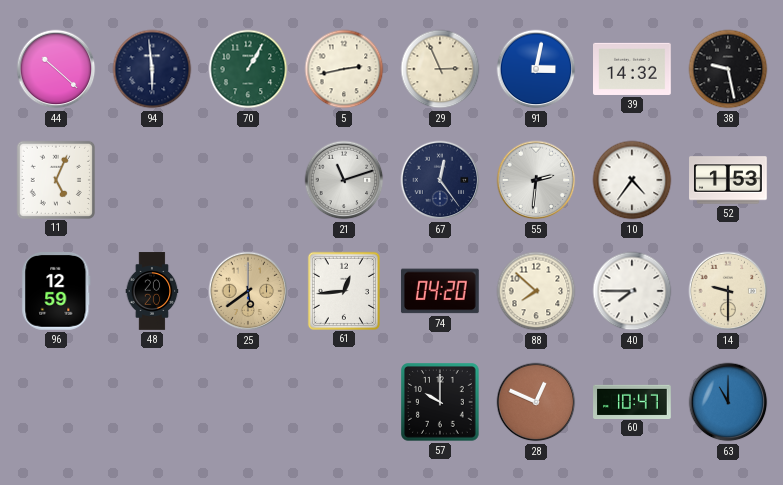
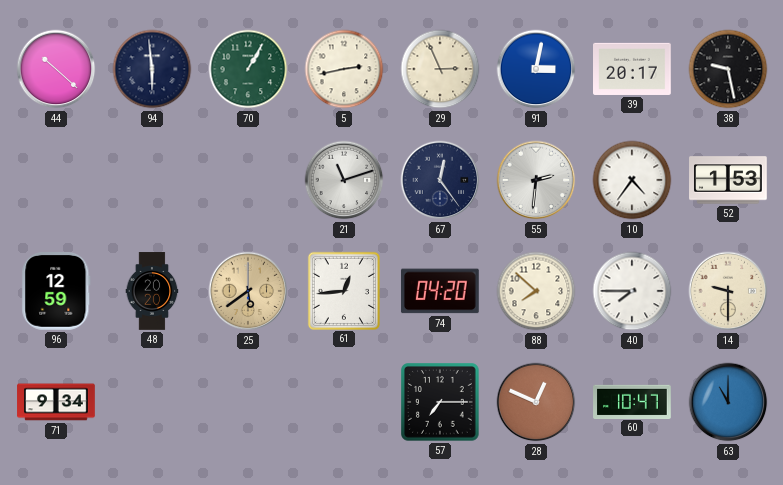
39: 14:32 -> 20:17 (633, 69)
11: 5:04 -> none (55, 179)
71: none -> 9:34 (56, 402)
57: 10:00 -> 7:15 (441, 403)
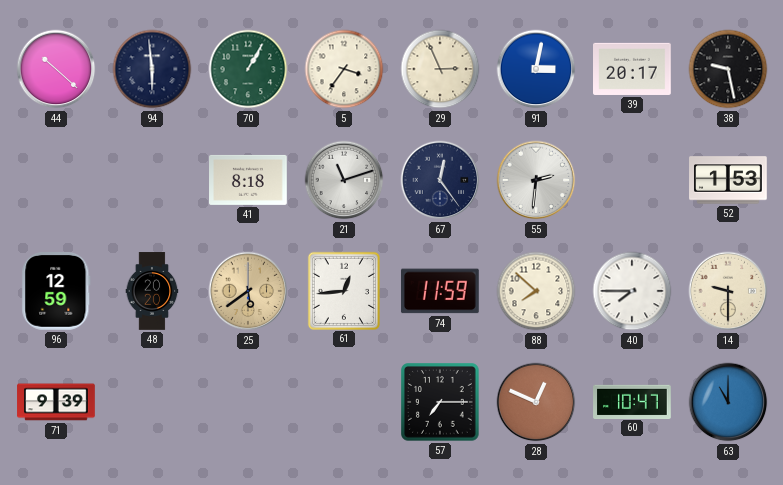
5: 2:43 -> 3:36 (344, 69)
41: none -> 8:18 (249, 180)
10: 4:36 -> none (632, 180)
74: 04:20 -> 11:59 (440, 291)
71: 9:34 -> 9:39 (56, 402)
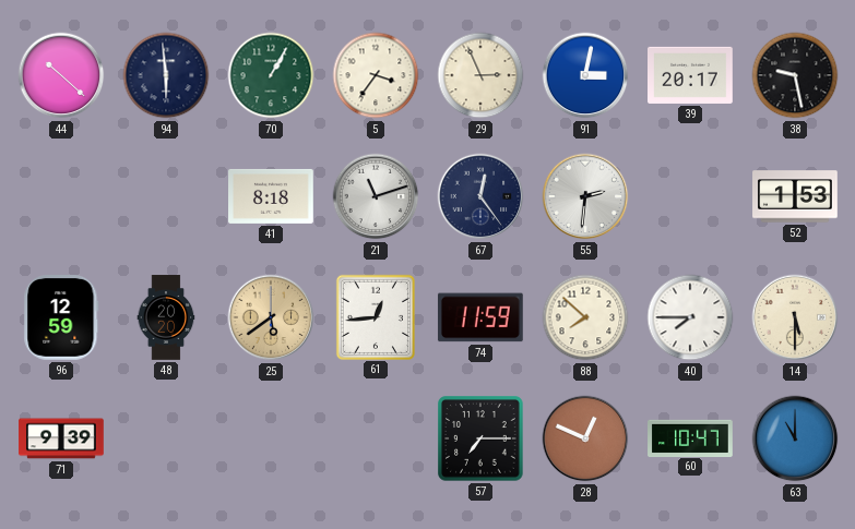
14: 9:30 -> 5:30 (795, 317)
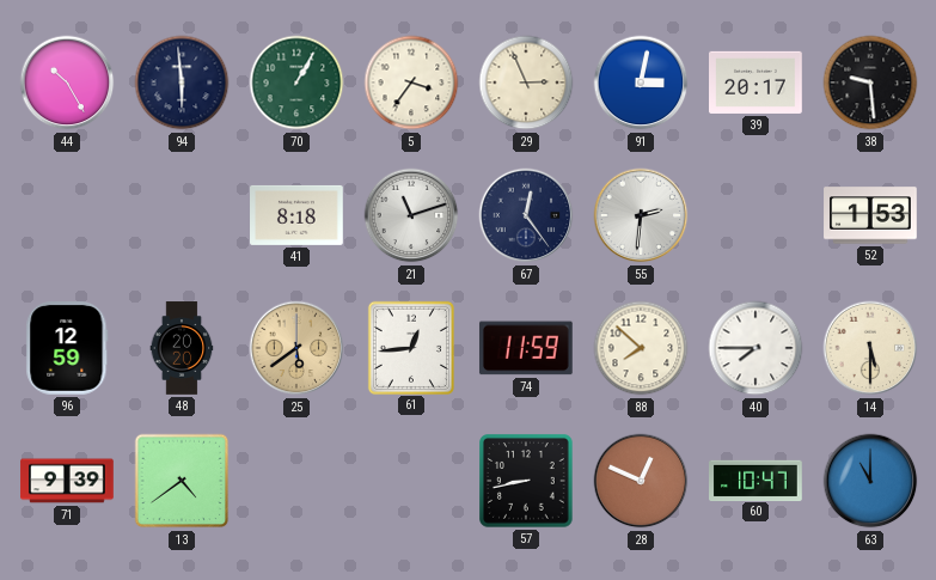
44: 10:22 -> 10:25 (67, 83)
38: 9:28 -> 9:29 (870, 83)
13: none -> 4:39 (182, 481)
57: 7:15 -> 8:43 (527, 482)
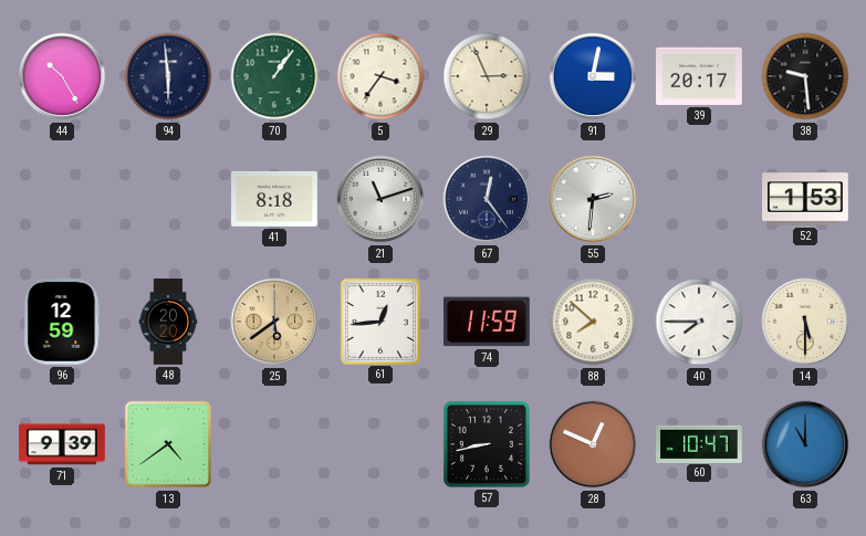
70: 1:05 -> 1:06 (274, 76)
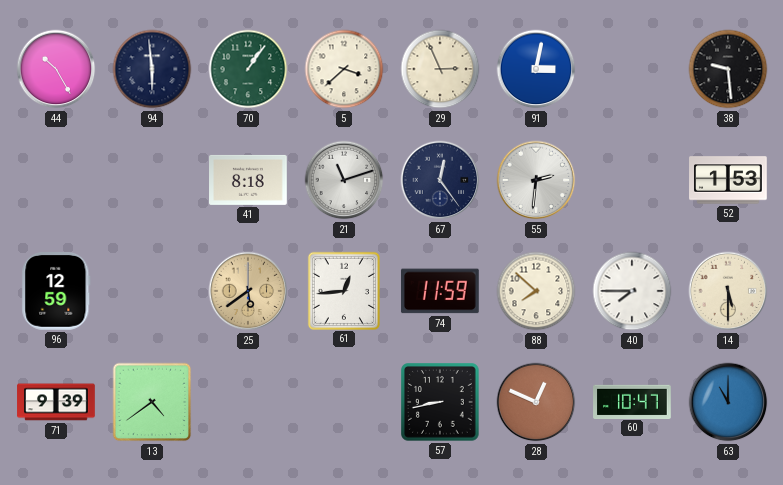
5: 3:36 -> 3:38 (344, 69)
39: 20:17 -> none (700, 76)
48: 20:20 -> none (168, 322)
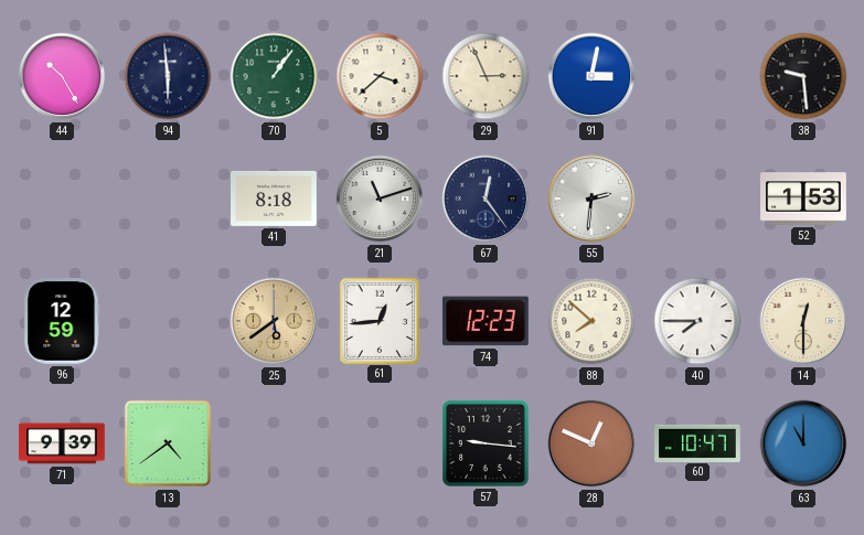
74: 11:59 -> 12:23 (486, 321)
14: 5:30 -> 12:30 (803, 321)
57: 8:43 -> 9:16 (487, 445)
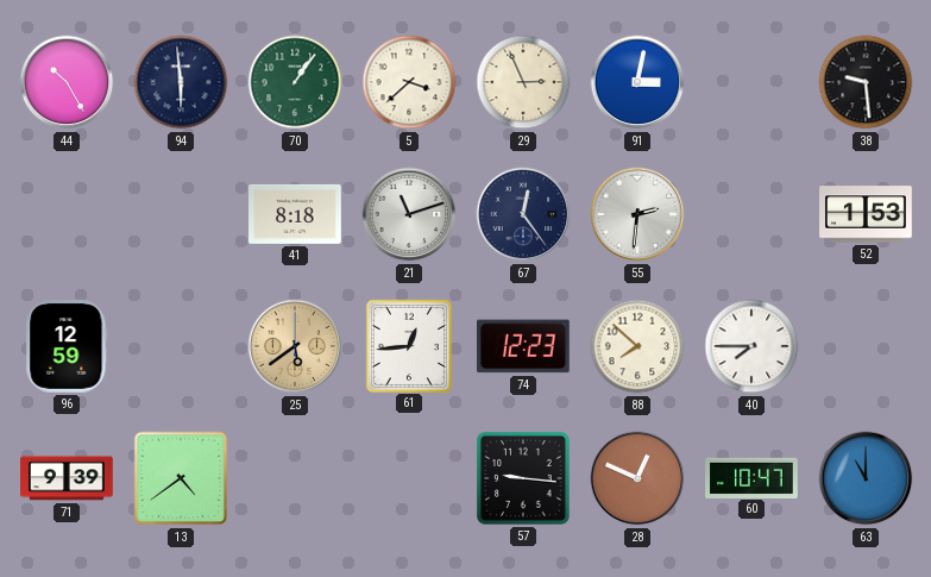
14: 12:30 -> none (803, 321)
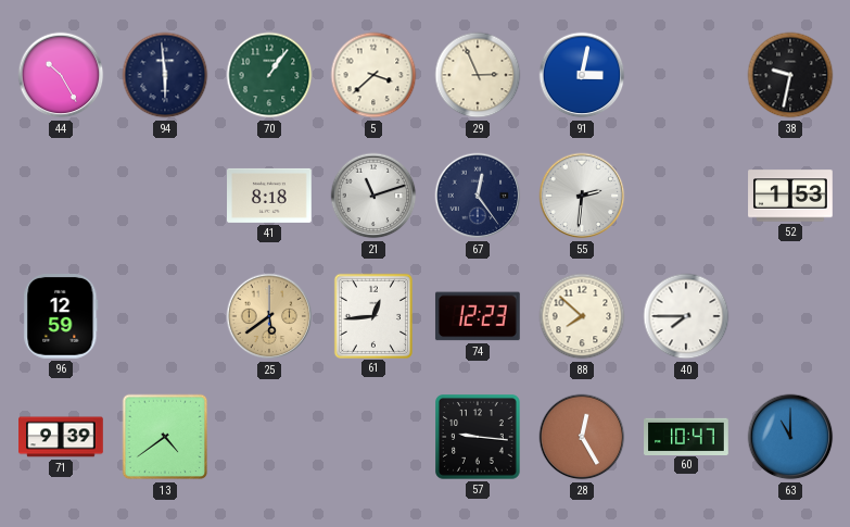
38: 9:29 -> 9:32 (790, 75)
28: 12:49 -> 12:25 (582, 437)
